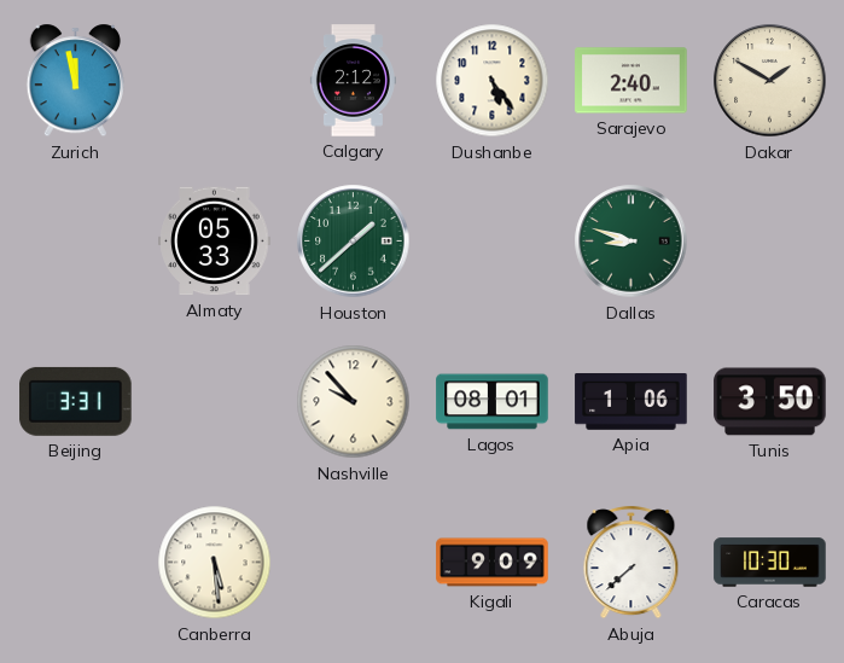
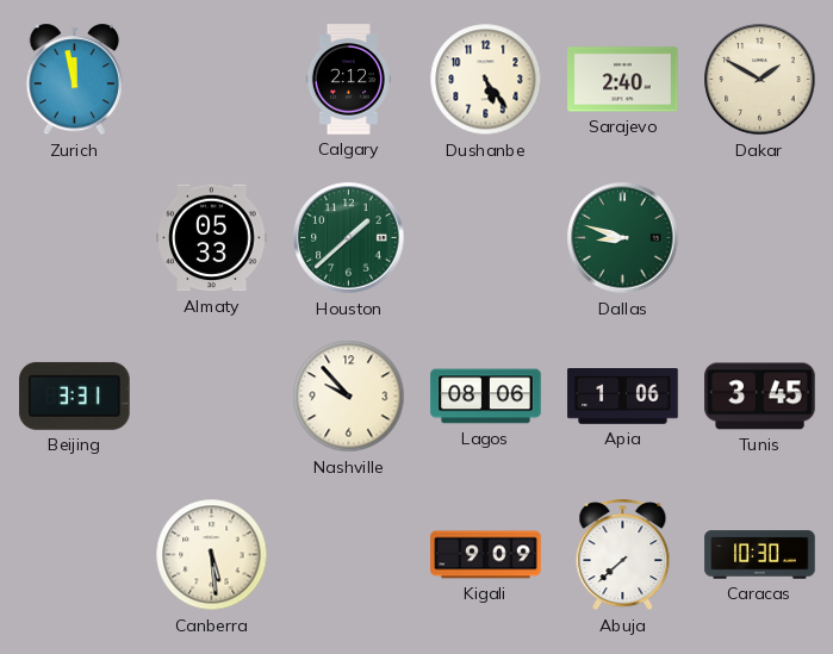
Lagos: 08:01 -> 08:06 (486, 397)
Tunis: 3:50 -> 3:45 (760, 397)
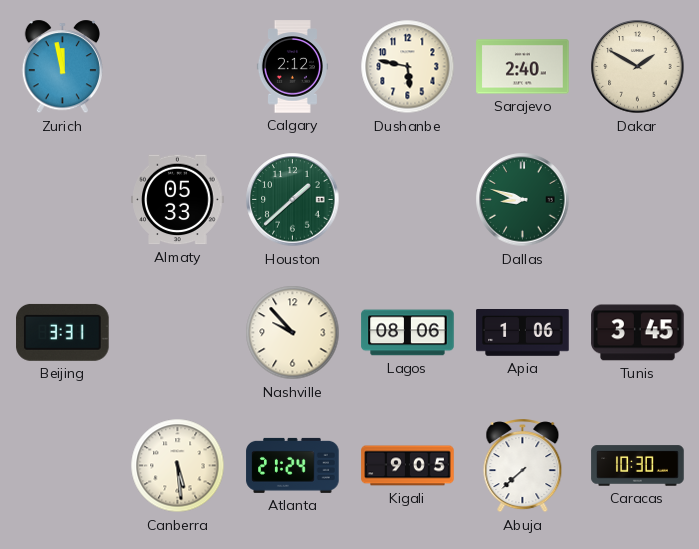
Dushanbe: 5:24 -> 5:47 (408, 67)
Atlanta: none -> 21:24 (293, 465)
Kigali: 9:09 -> 9:05 (408, 466)
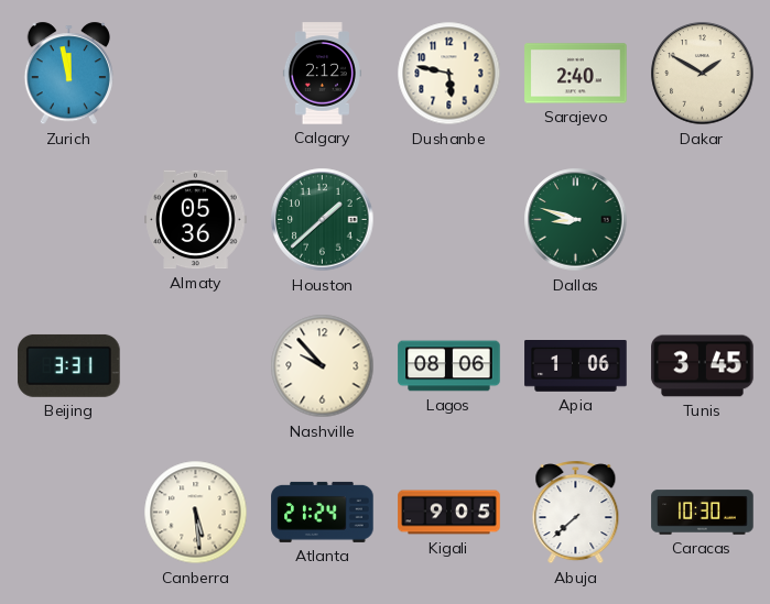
Almaty: 05:33 -> 05:36 (196, 220)
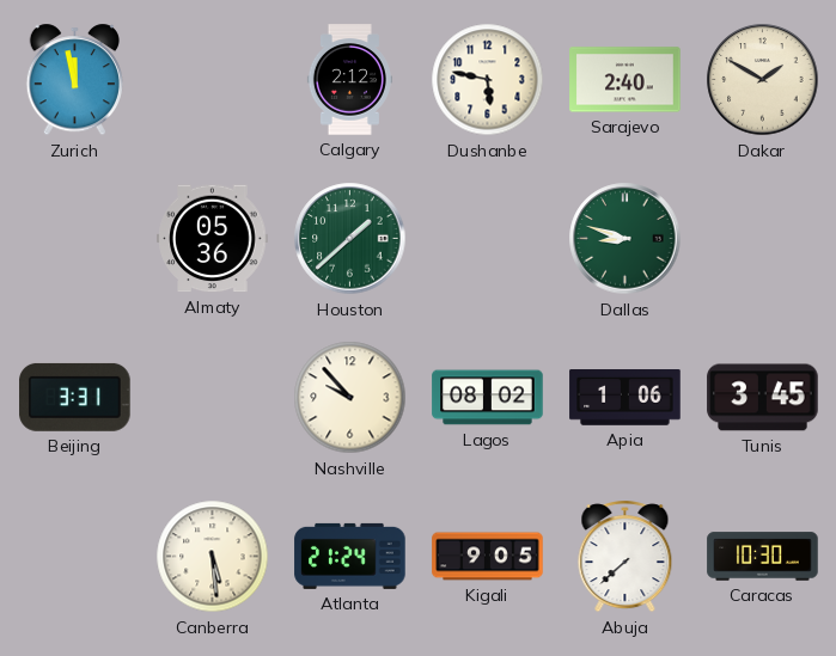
Lagos: 08:06 -> 08:02 (488, 398)
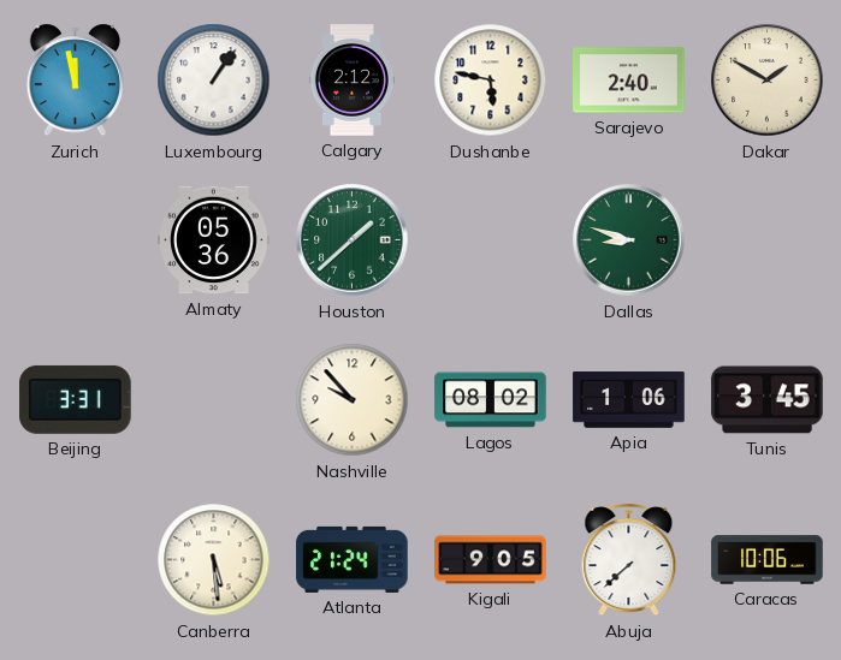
Luxembourg: none -> 1:06 (214, 81)
Caracas: 10:30 -> 10:06 (768, 560)
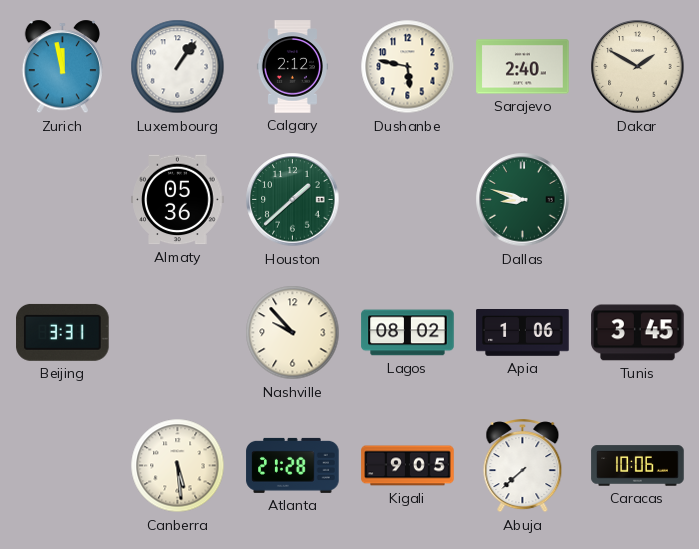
Atlanta: 21:24 -> 21:28 (293, 465)
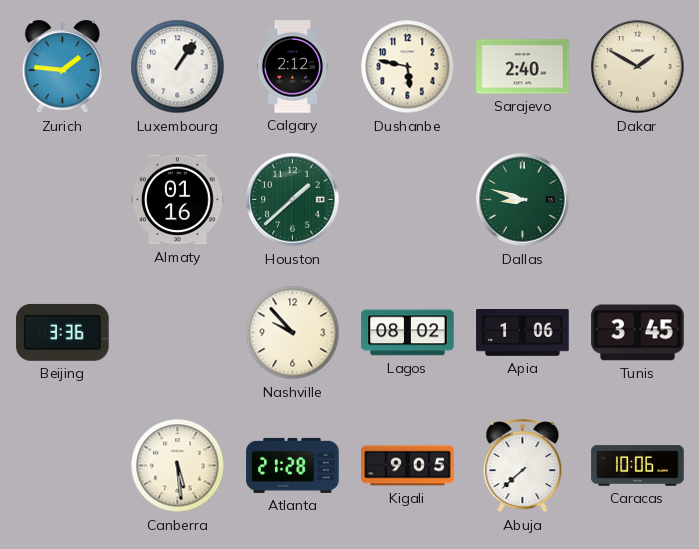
Zurich: 11:58 -> 1:46 (62, 67)
Almaty: 05:36 -> 01:16 (178, 200)
Beijing: 3:31 -> 3:36 (63, 332)
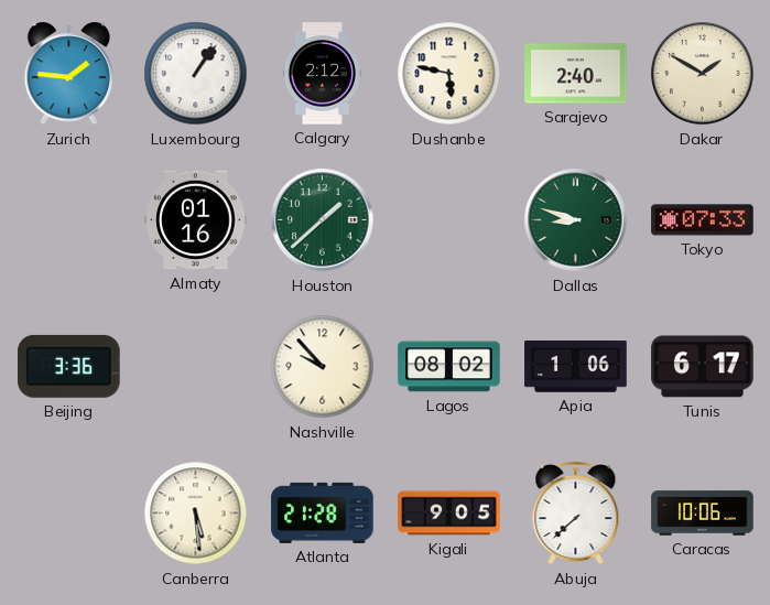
Tokyo: none -> 07:33 (703, 220)
Tunis: 3:45 -> 6:17 (703, 367)
